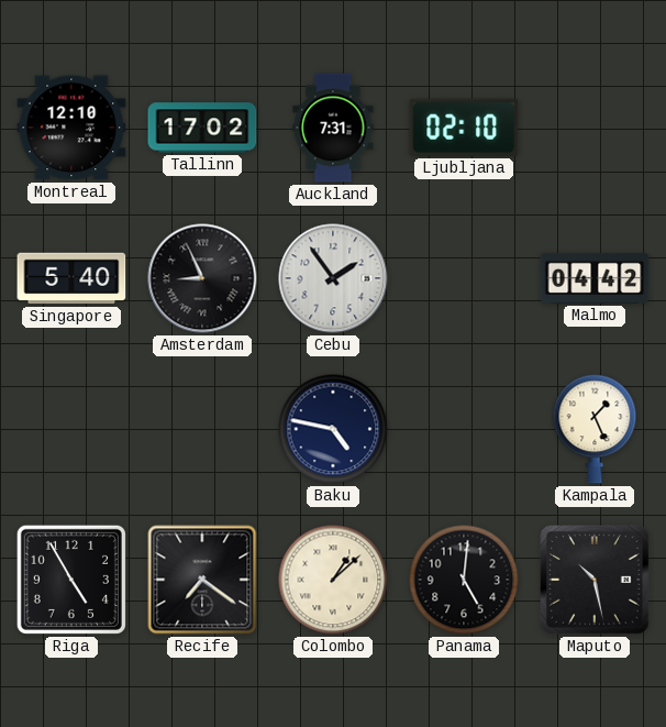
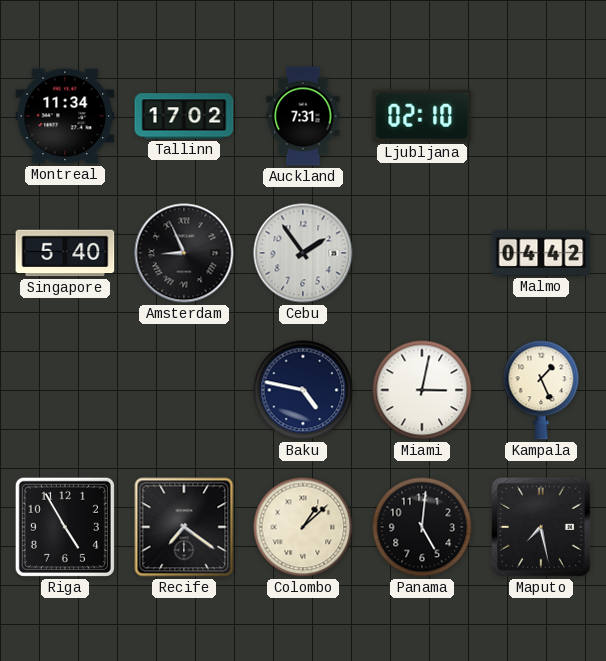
Montreal: 12:10 -> 11:34 (65, 116)
Miami: none -> 3:02 (422, 390)
Maputo: 10:28 -> 7:28 (541, 527)
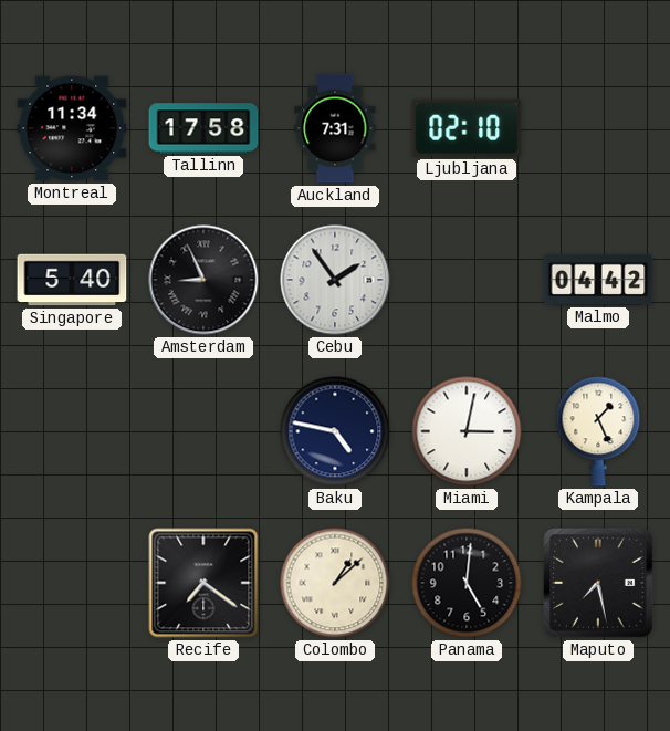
Tallinn: 17:02 -> 17:58 (203, 128)
Riga: 4:55 -> none (65, 527)
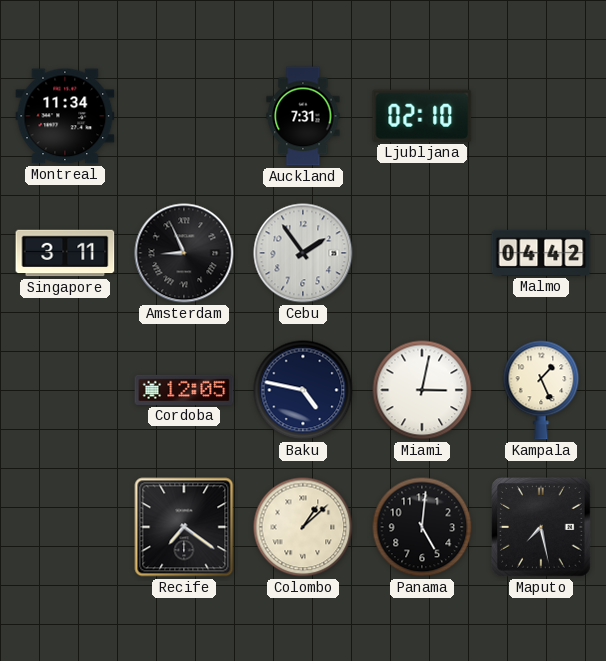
Tallinn: 17:58 -> none (203, 128)
Singapore: 5:40 -> 3:11 (65, 253)
Cordoba: none -> 12:05 (184, 390)
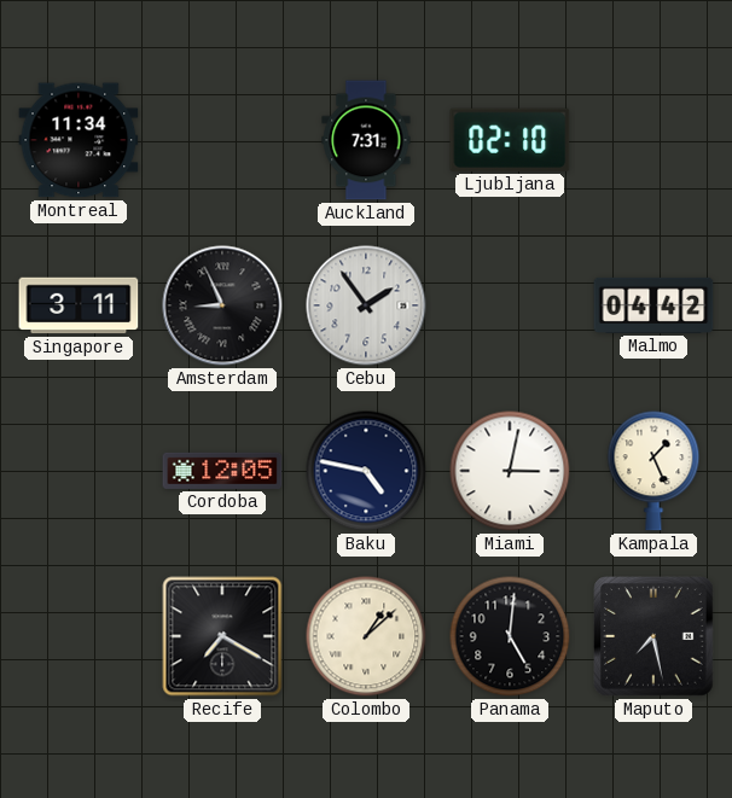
Recife: 7:21 -> 7:20 (222, 636)
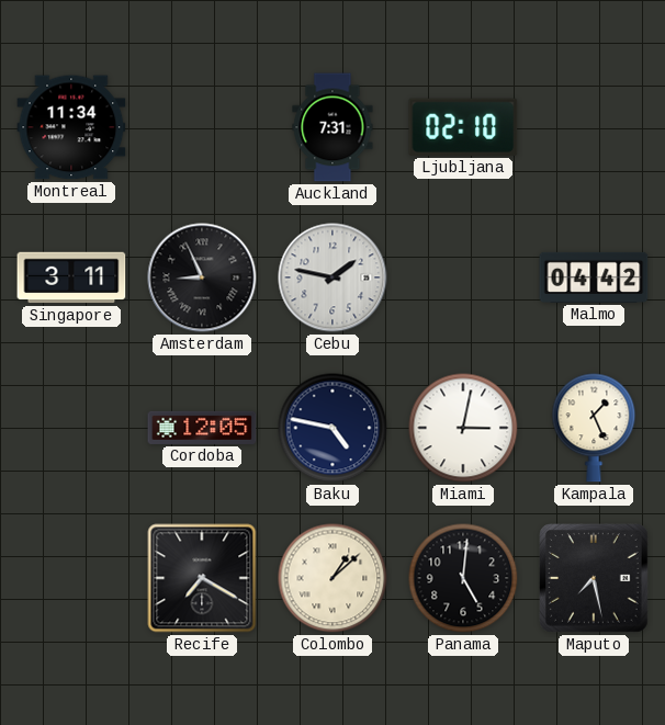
Cebu: 1:54 -> 1:47 (332, 277)
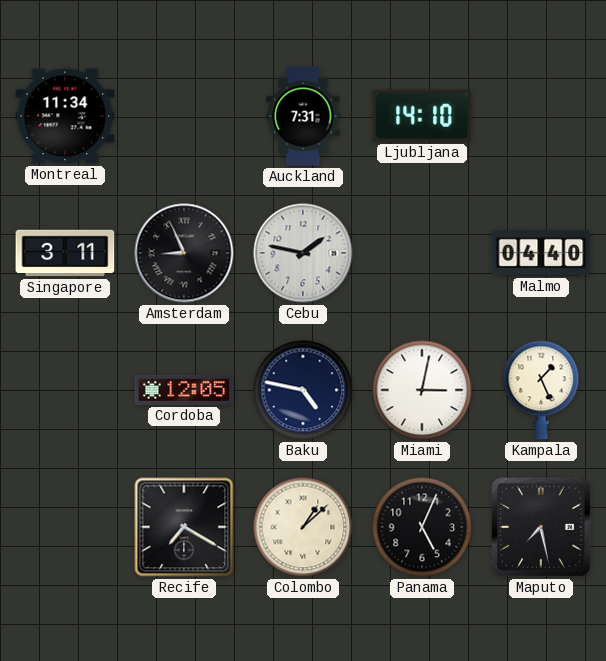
Ljubljana: 02:10 -> 14:10 (422, 116)
Malmo: 04:42 -> 04:40 (541, 253)
Panama: 5:01 -> 5:04 (422, 527)
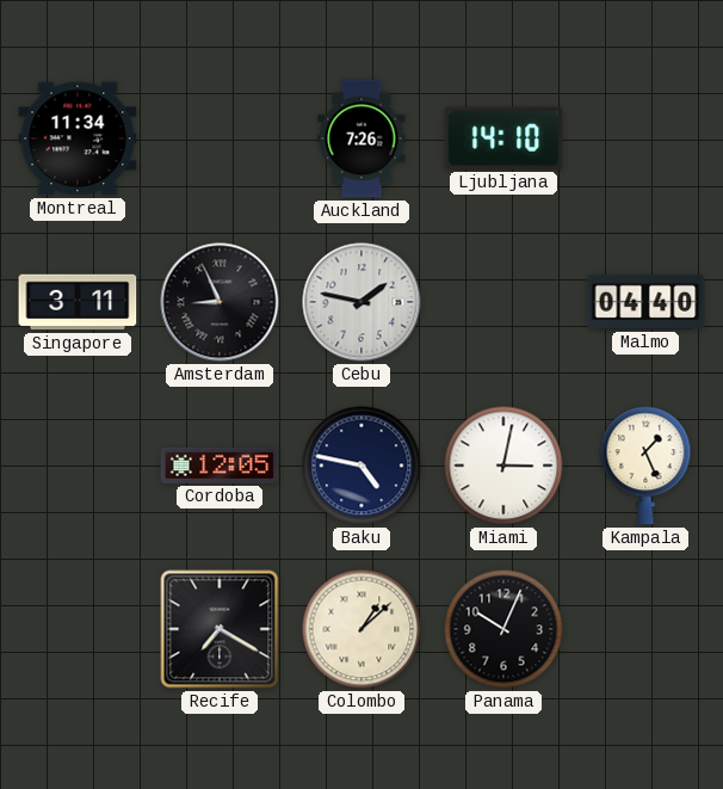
Auckland: 7:31 -> 7:26 (361, 138)
Panama: 5:04 -> 10:04 (503, 629)
Maputo: 7:28 -> none (541, 527)
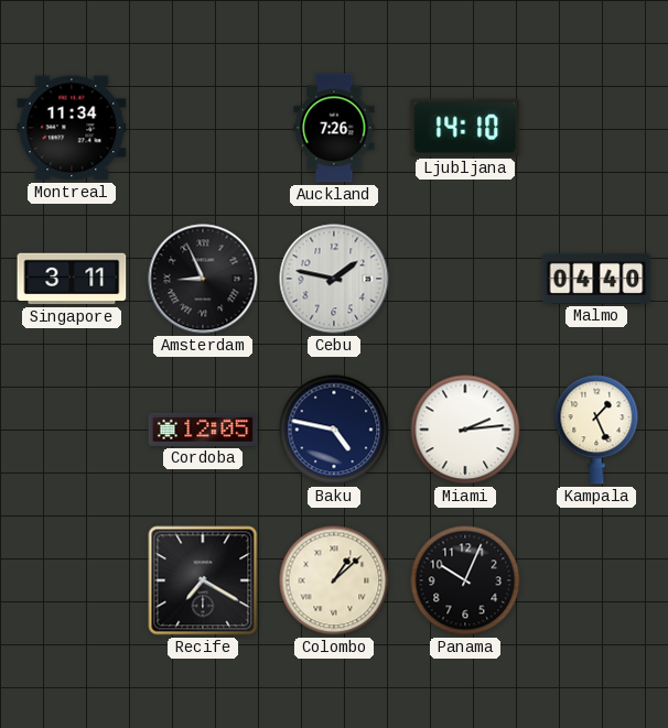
Miami: 3:02 -> 2:14 (465, 430)
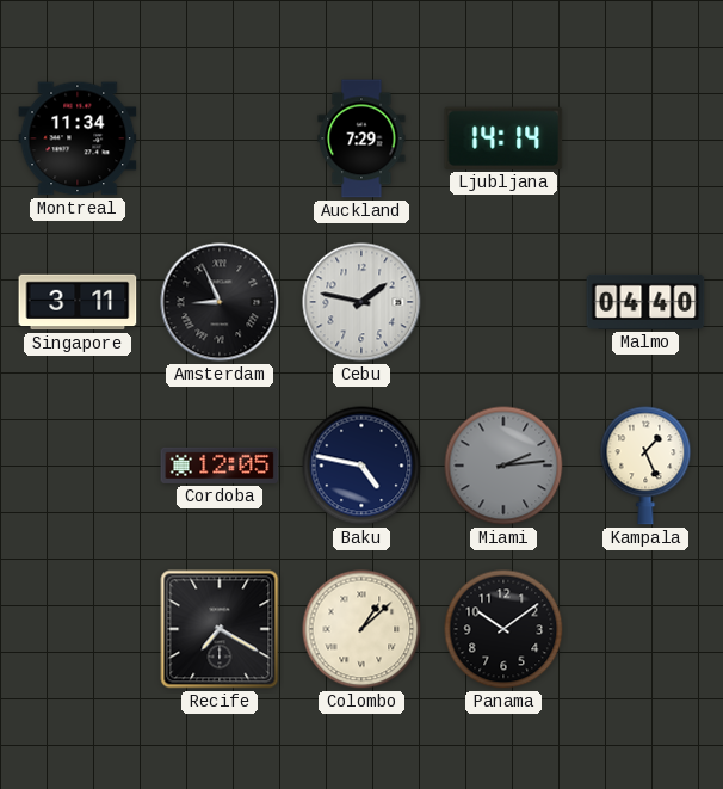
Auckland: 7:26 -> 7:29 (361, 138)
Ljubljana: 14:10 -> 14:14 (503, 138)
Miami dial: white -> grey (503, 466)
Panama: 10:04 -> 10:09 (503, 629)
